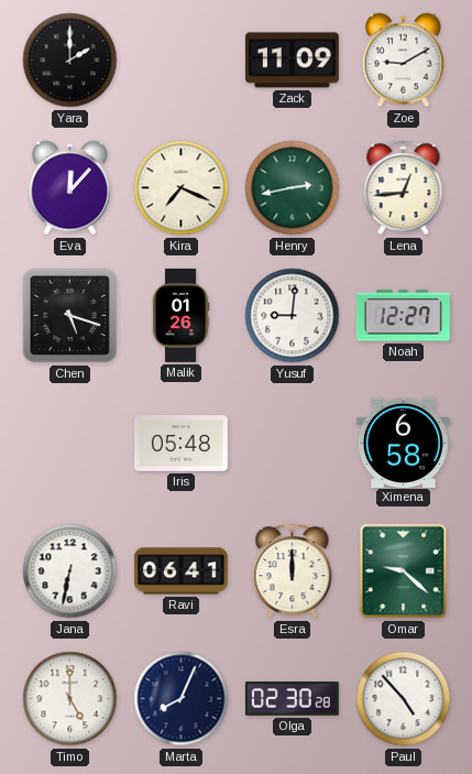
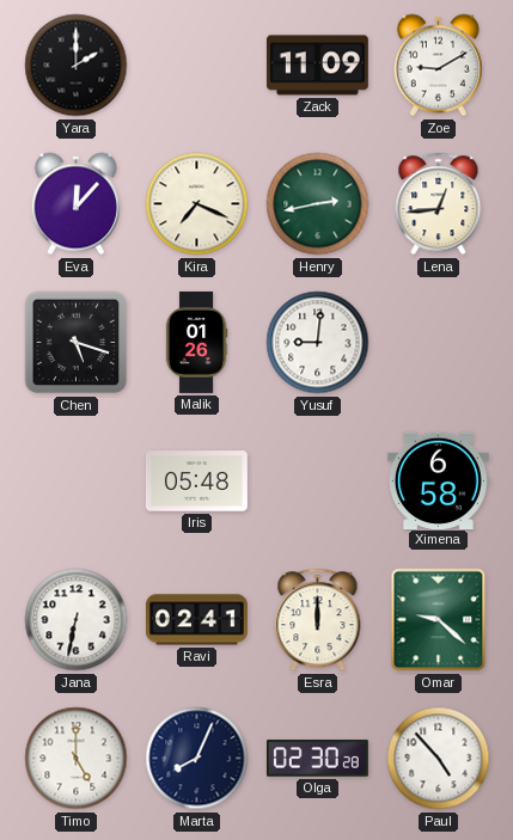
Noah: 12:27 -> none (403, 316)
Ravi: 06:41 -> 02:41 (196, 620)
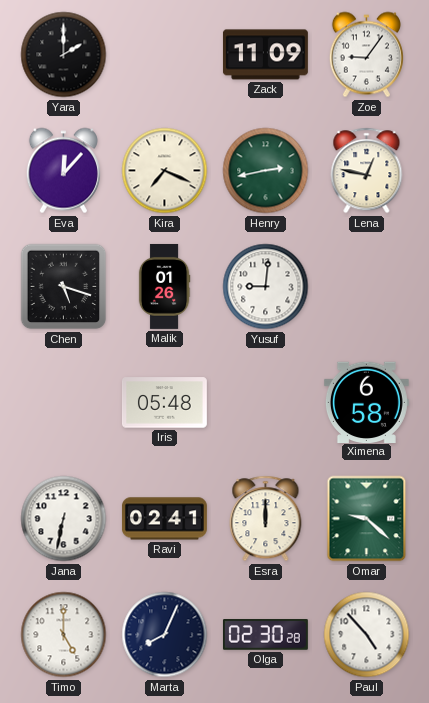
Zoe: 9:10 -> 9:06 (366, 55)
Lena: 12:44 -> 12:47 (367, 171)
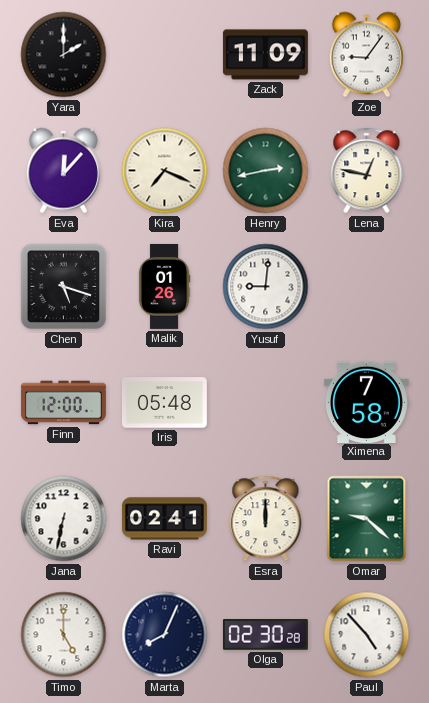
Finn: none -> 12:00 (63, 403)
Ximena: 6:58 -> 7:58 (366, 402)
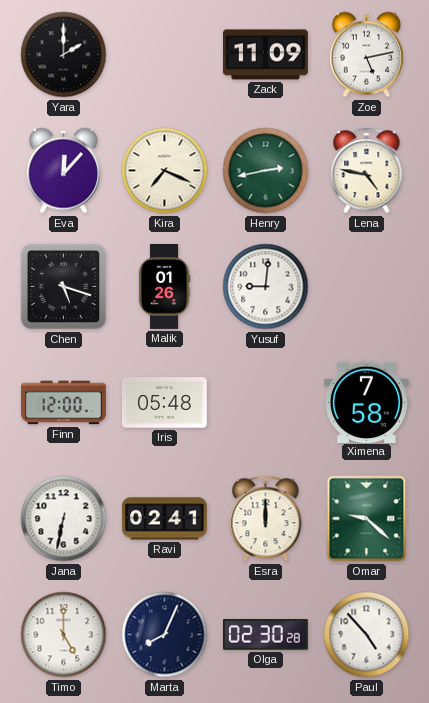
Zoe: 9:06 -> 5:13 (366, 55)
Lena: 12:47 -> 4:47 (367, 171)
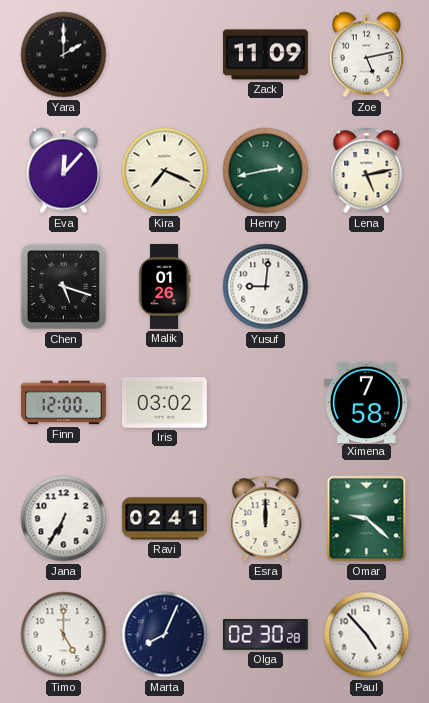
Lena: 4:47 -> 5:13 (367, 171)
Iris: 05:48 -> 03:02 (164, 403)
Jana: 6:32 -> 6:35 (64, 519)
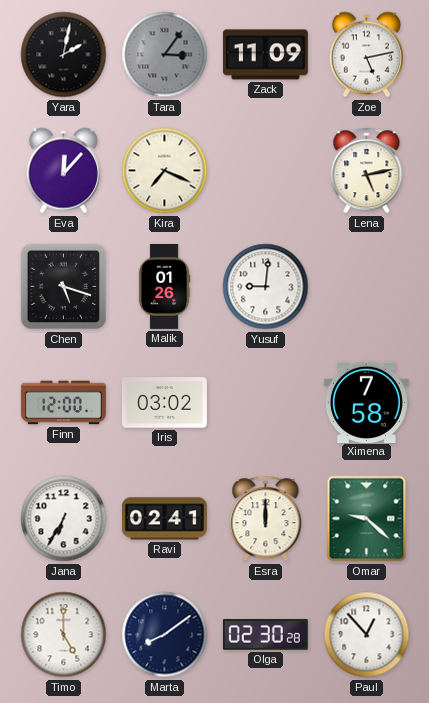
Yara: 2:00 -> 2:02 (64, 55)
Tara: none -> 3:06 (165, 55)
Henry: 2:43 -> none (266, 171)
Marta: 8:04 -> 8:09 (165, 635)
Paul: 4:53 -> 12:53 (367, 635)
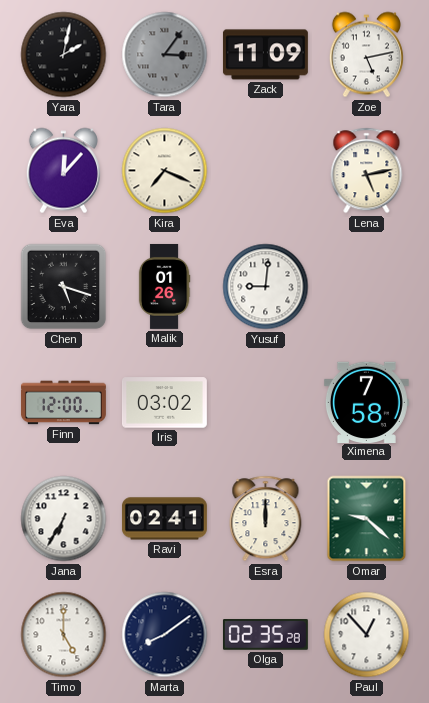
Olga: 02:30 -> 02:35 (265, 635)
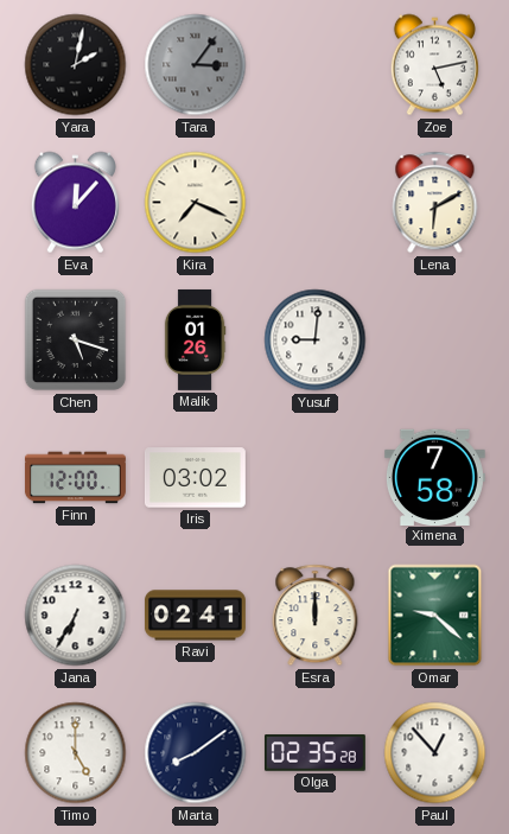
Zack: 11:09 -> none (265, 55)
Lena: 5:13 -> 6:10 (435, 203)
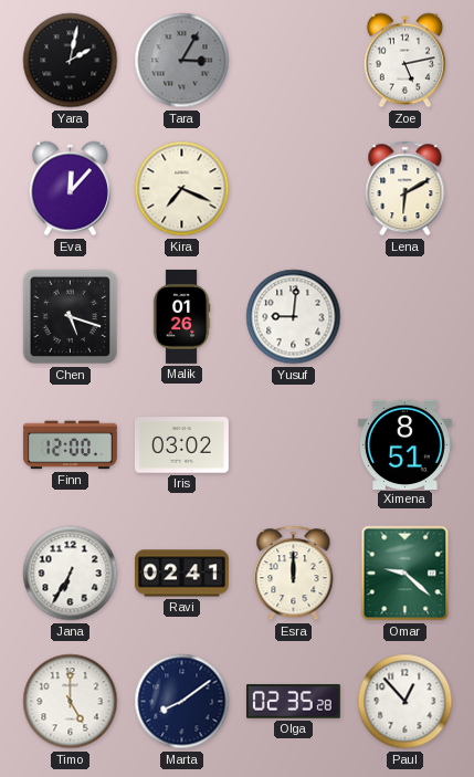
Tara: 3:06 -> 3:05 (182, 61)
Ximena: 7:58 -> 8:51 (404, 444)
